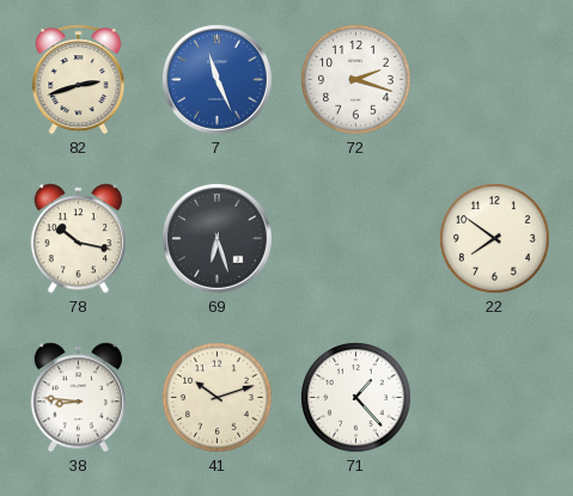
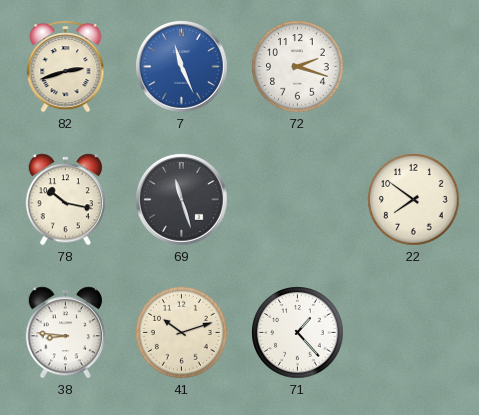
69: 6:27 -> 11:27 (182, 200)
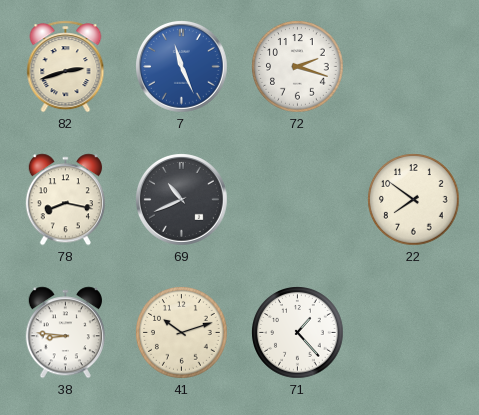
78: 10:17 -> 8:17 (65, 200)
69: 11:27 -> 10:41 (182, 200)
